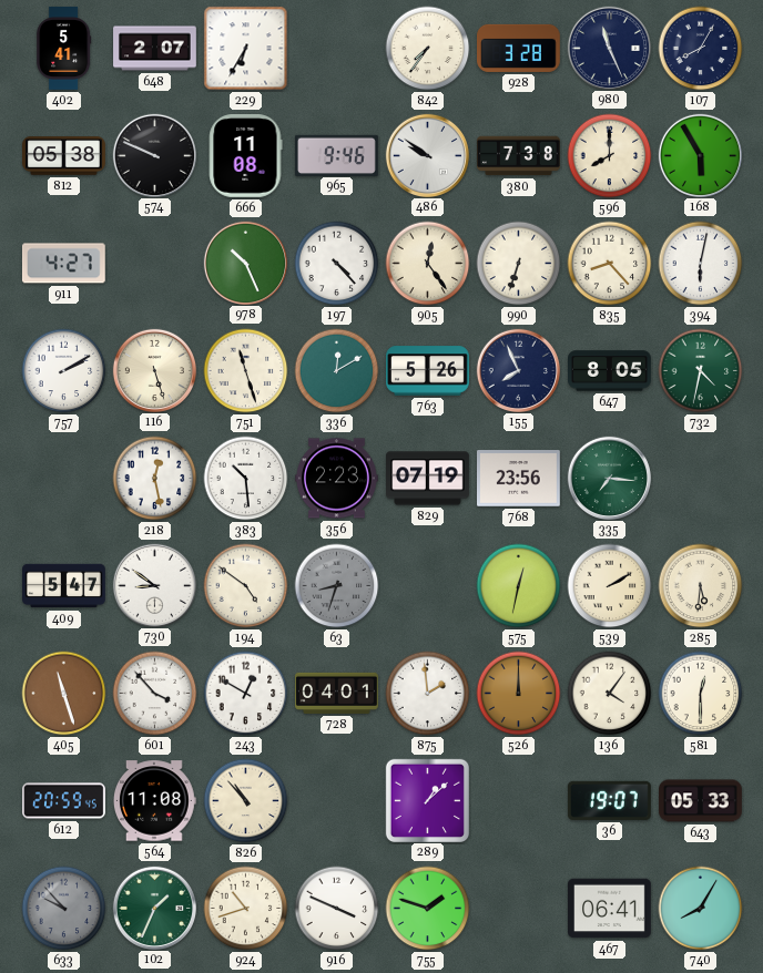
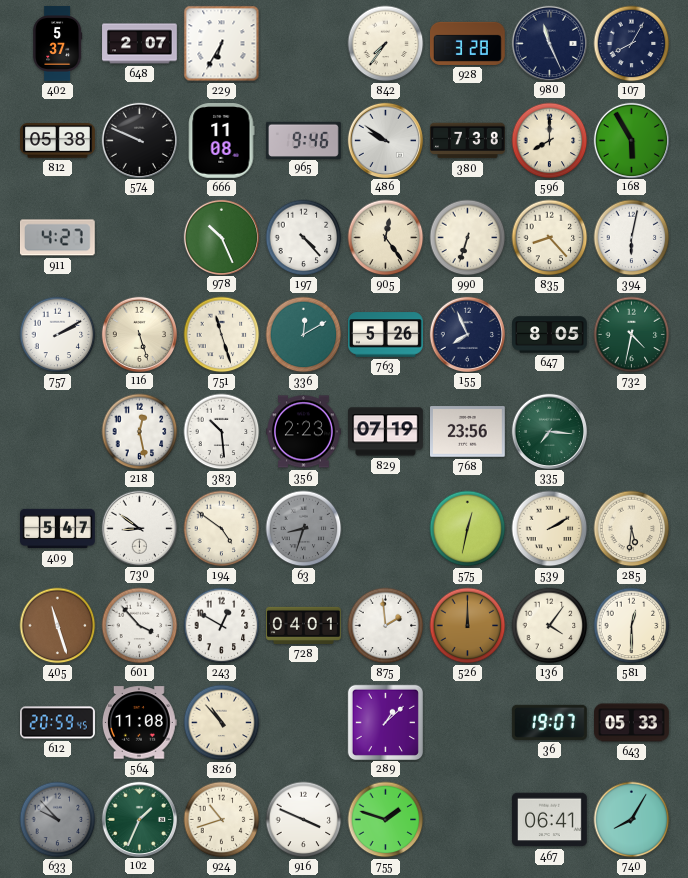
402: 5:41 -> 5:37 (58, 44)
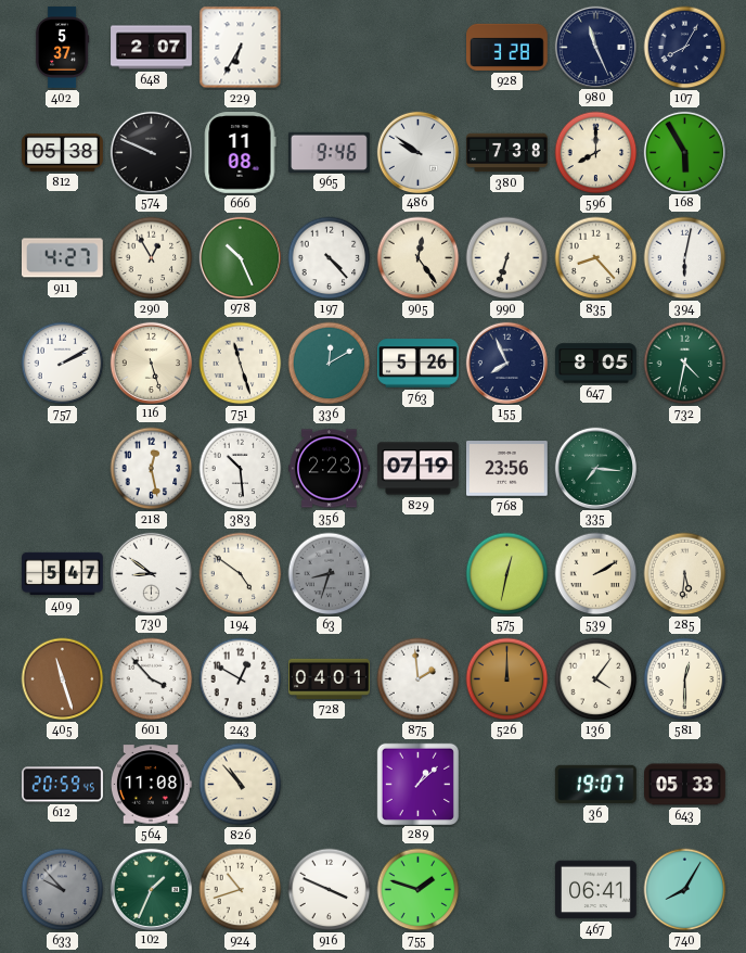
842: 7:36 -> none (386, 44)
290: none -> 12:55 (152, 258)
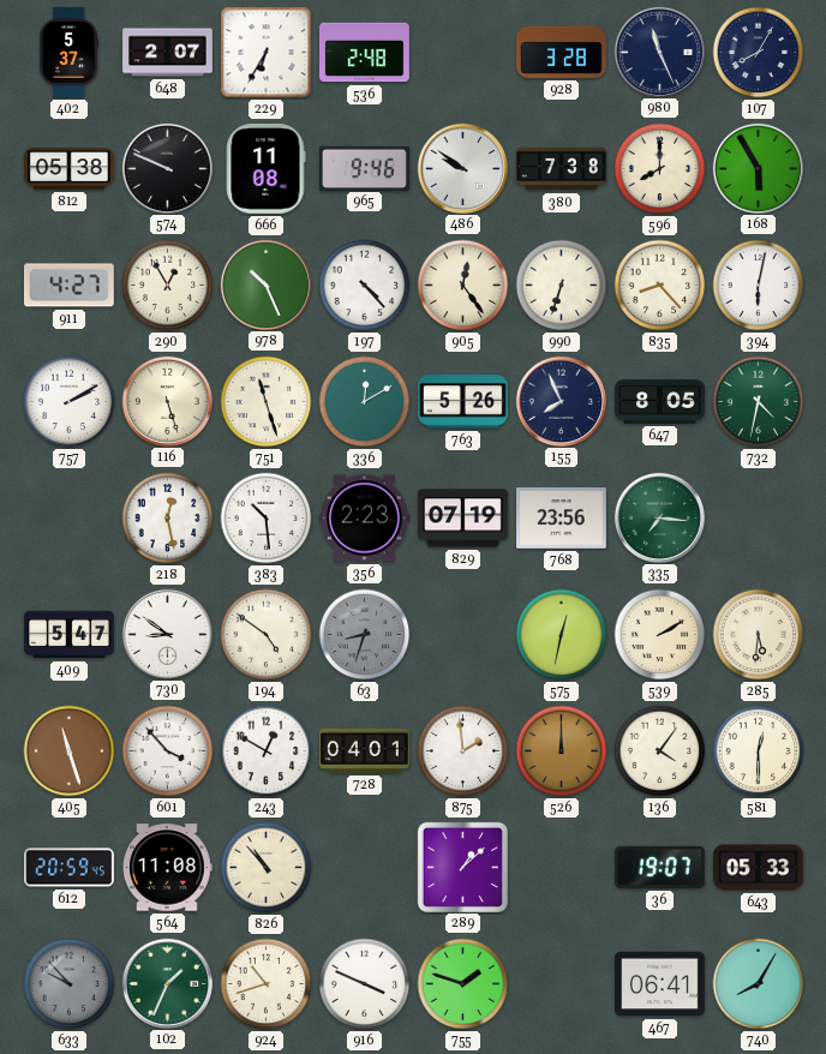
536: none -> 2:48 (365, 53)
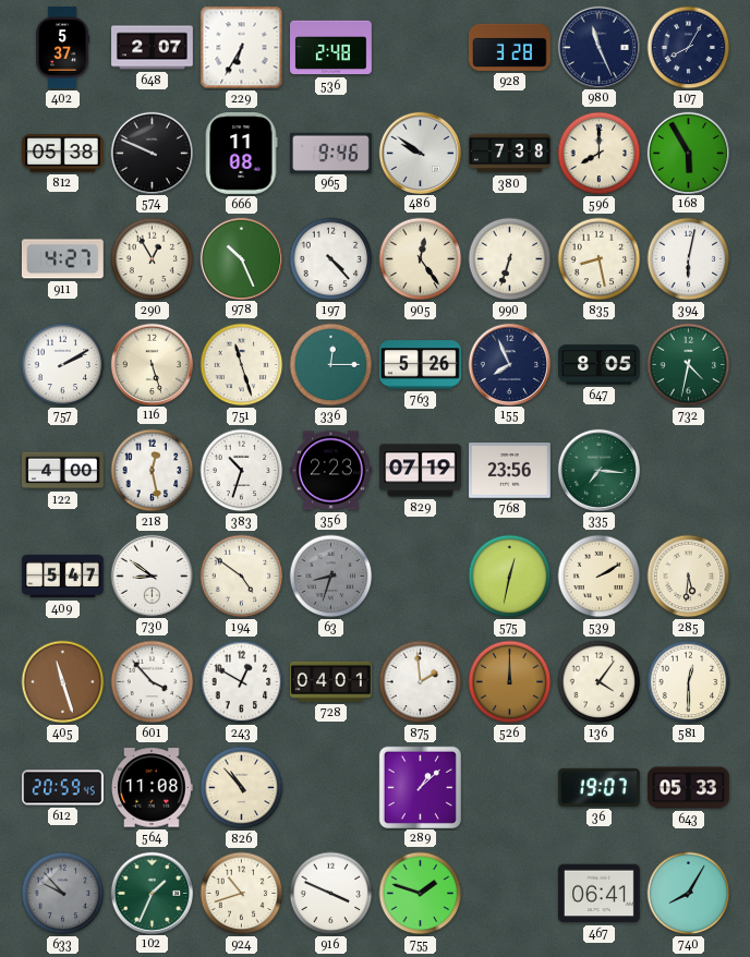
835: 8:23 -> 8:28 (600, 259)
336: 12:10 -> 12:15 (331, 365)
122: none -> 4:00 (63, 471)
383: 10:29 -> 10:33 (242, 471)
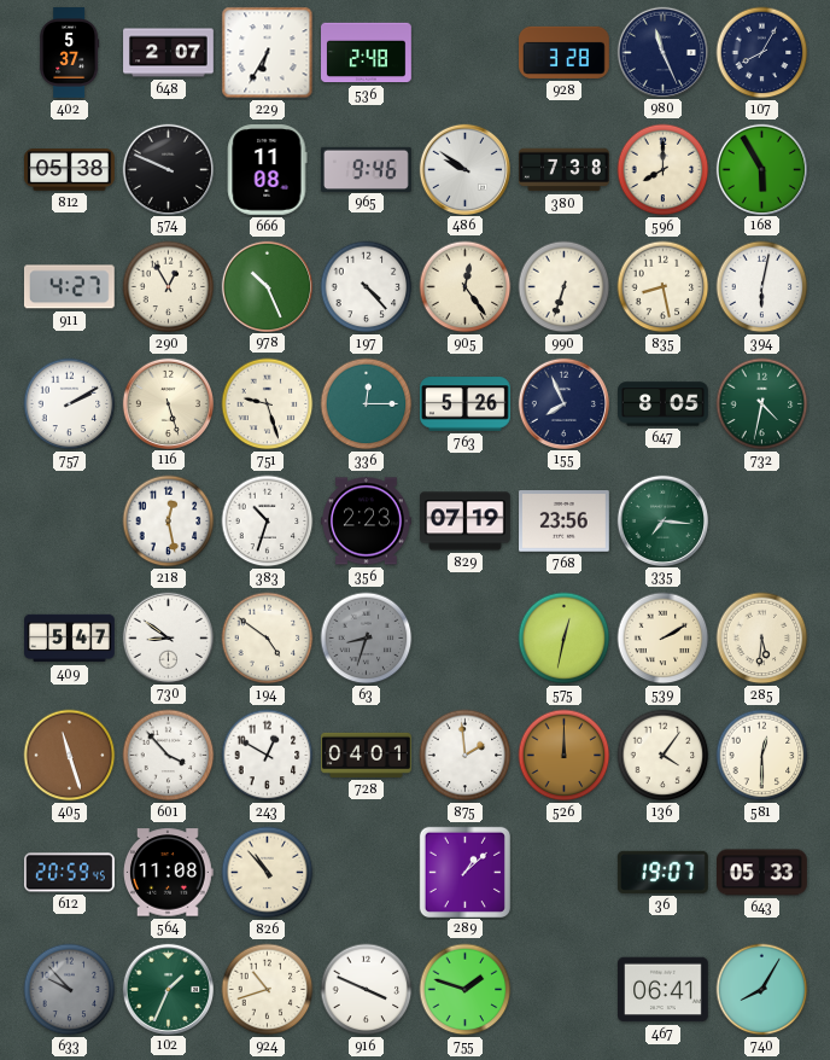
751: 11:27 -> 9:27 (268, 404)
122: 4:00 -> none (63, 471)
